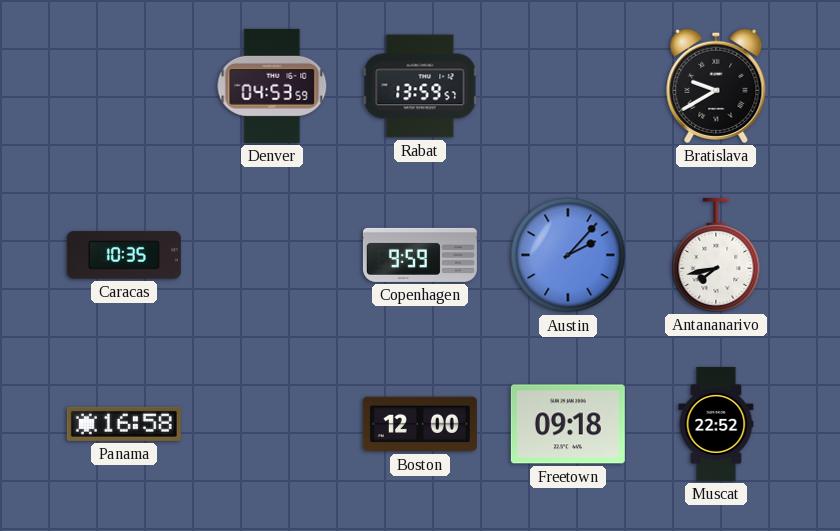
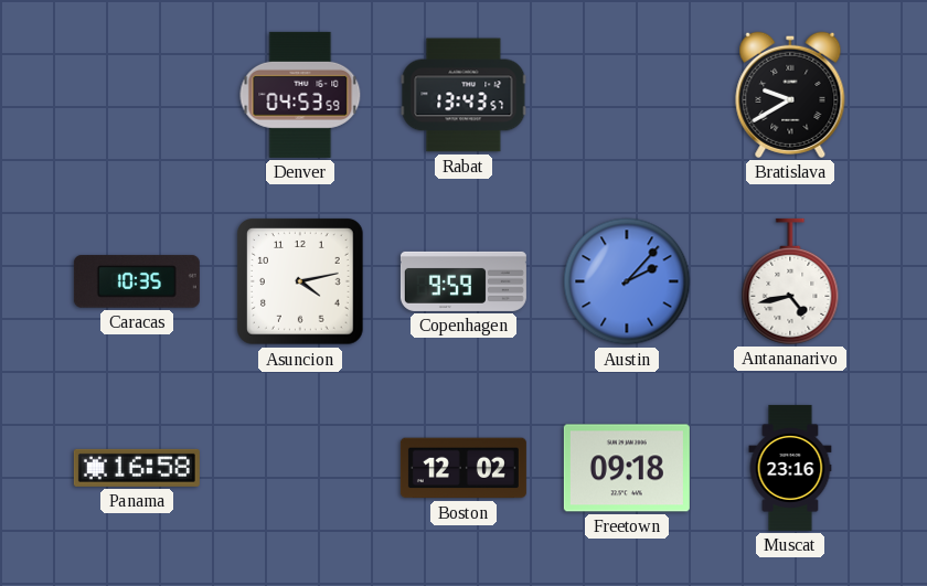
Rabat: 13:59 -> 13:43 (464, 95)
Asuncion: none -> 4:13 (301, 283)
Antananarivo: 7:43 -> 4:43 (790, 281)
Boston: 12:00 -> 12:02 (464, 468)
Muscat: 22:52 -> 23:16 (790, 468)
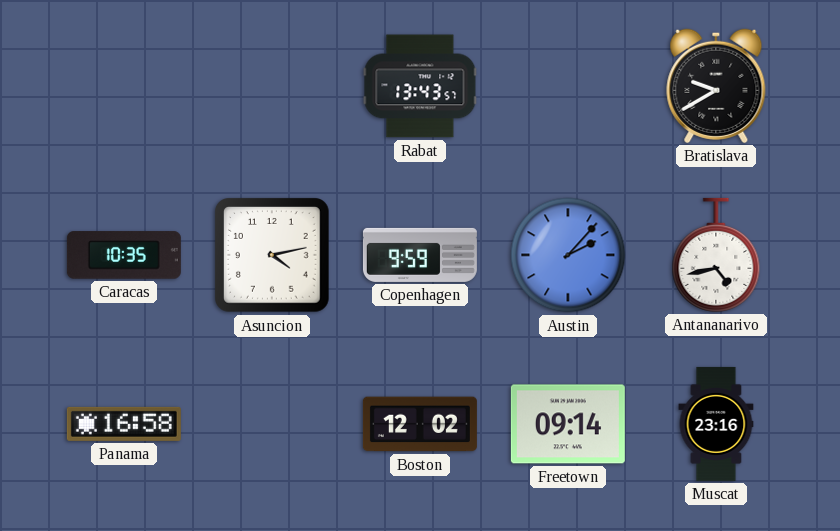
Denver: 04:53 -> none (300, 95)
Freetown: 09:18 -> 09:14 (568, 424)
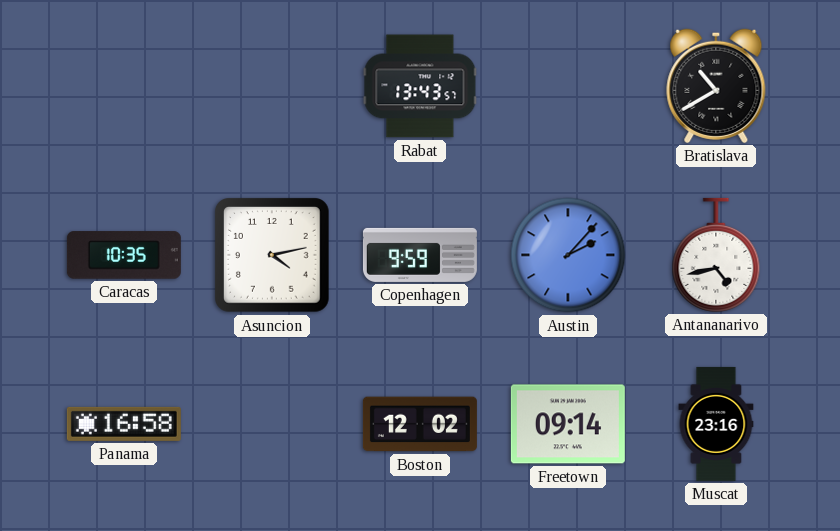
Bratislava: 9:40 -> 10:40 (716, 86)
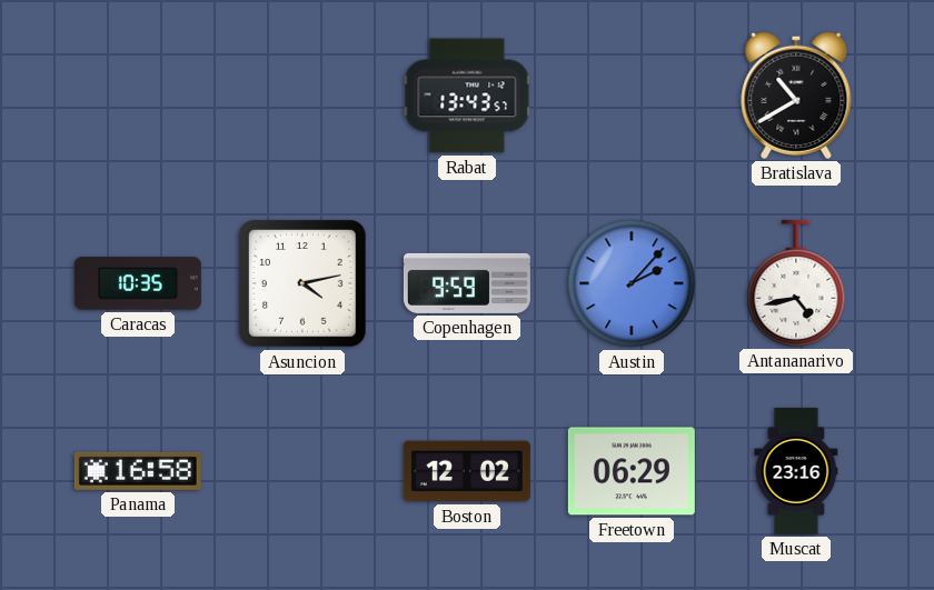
Freetown: 09:14 -> 06:29 (632, 471)
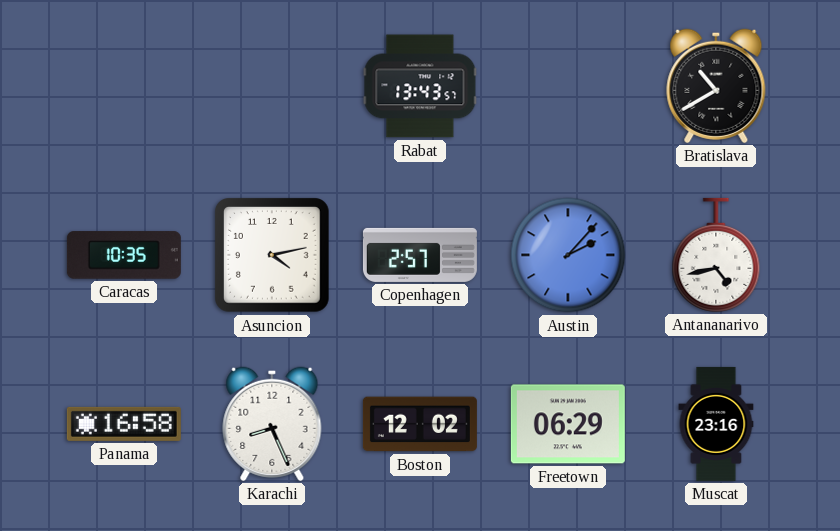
Copenhagen: 9:59 -> 2:57 (420, 255)
Karachi: none -> 8:26 (272, 424)
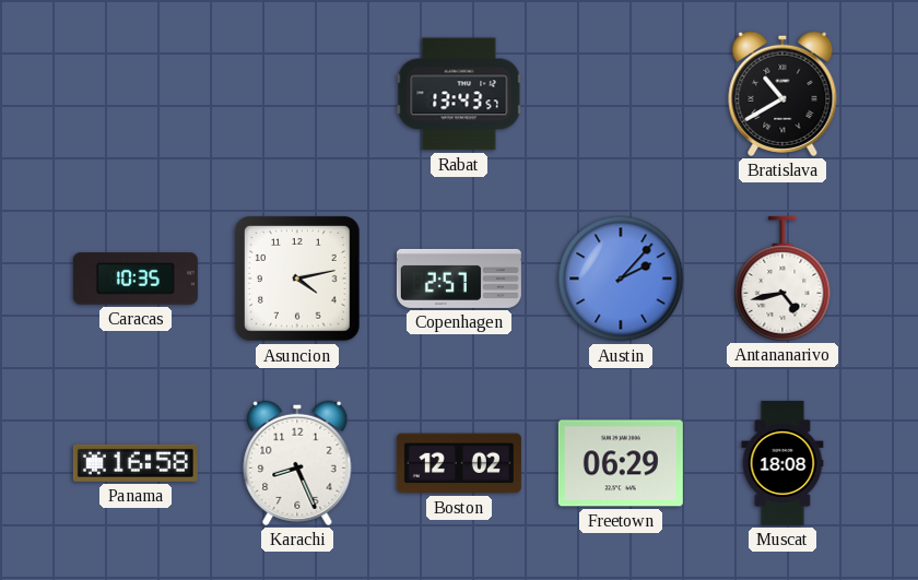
Muscat: 23:16 -> 18:08 (782, 463)
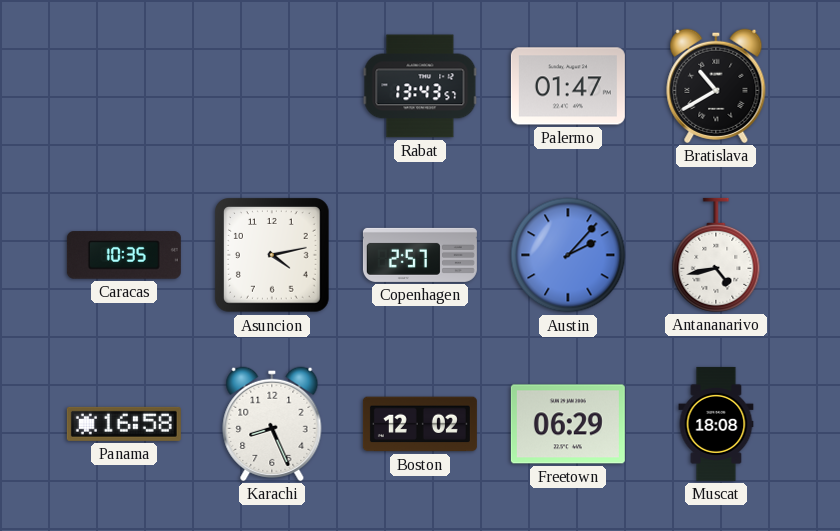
Palermo: none -> 01:47 (568, 86)
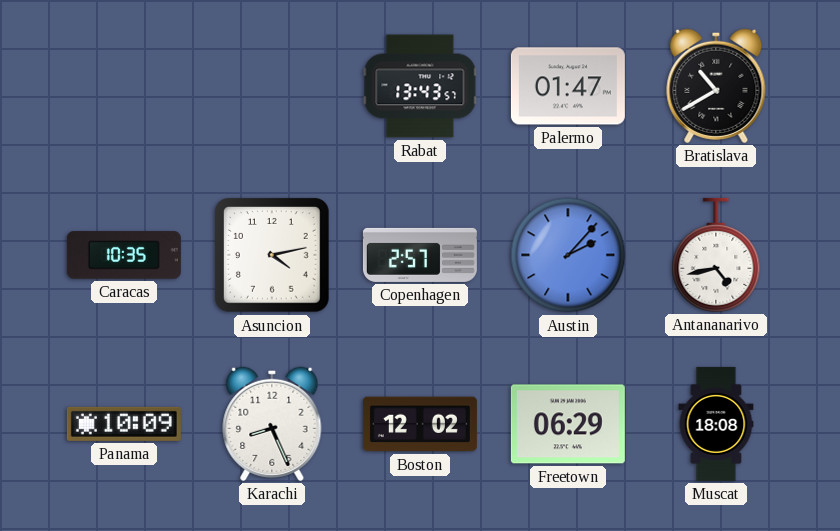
Panama: 16:58 -> 10:09 (124, 424)
